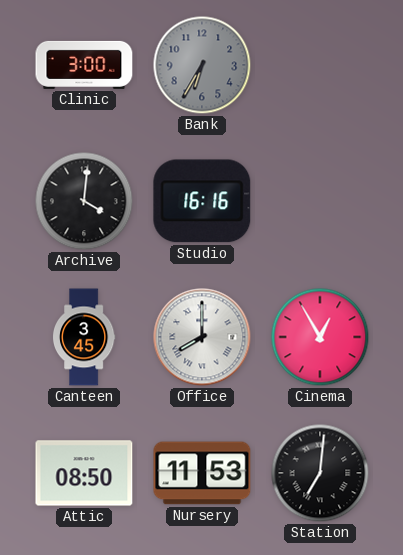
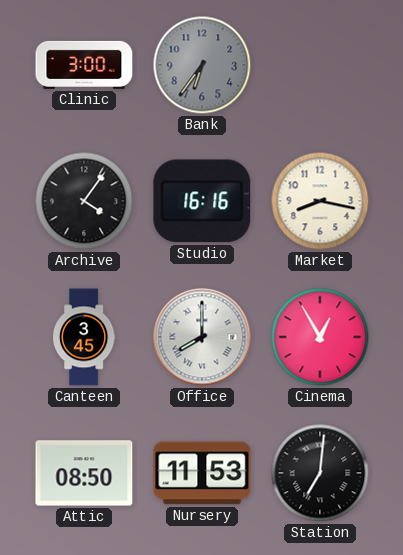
Bank: 6:35 -> 6:36 (202, 65)
Archive: 4:01 -> 4:06 (84, 201)
Market: none -> 8:17 (320, 201)
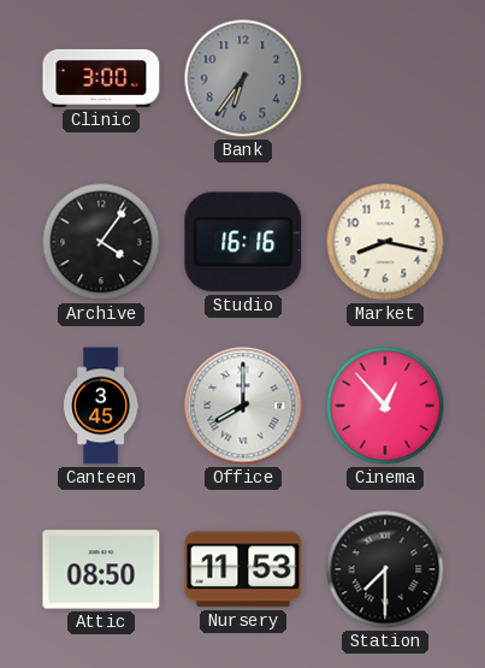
Cinema: 12:55 -> 12:53 (385, 406)
Station: 7:01 -> 7:30 (385, 569)
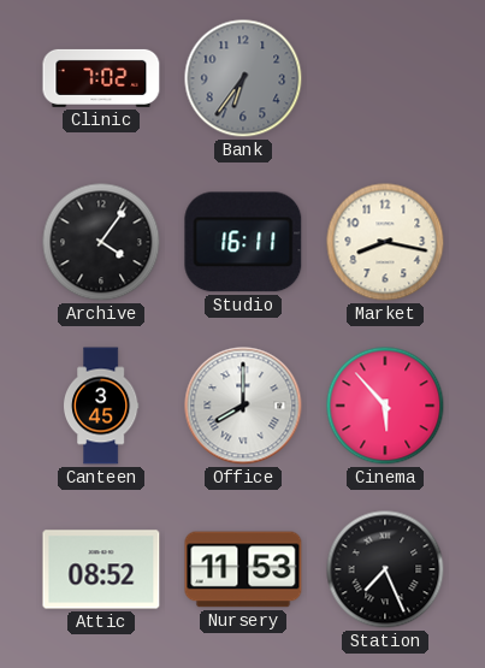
Clinic: 3:00 -> 7:02 (101, 78)
Studio: 16:16 -> 16:11 (243, 242)
Cinema: 12:53 -> 5:53 (385, 406)
Attic: 08:50 -> 08:52 (101, 569)
Station: 7:30 -> 7:26 (385, 569)
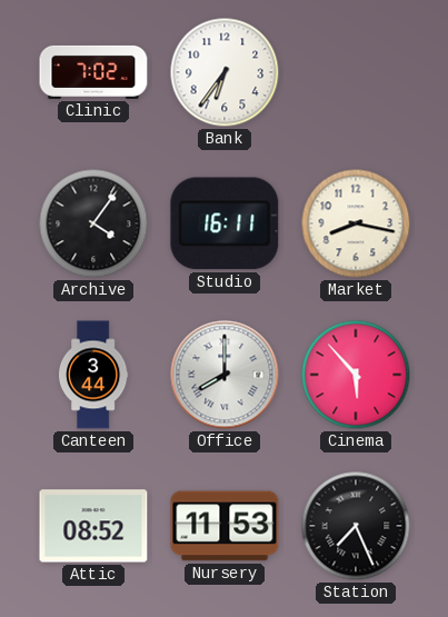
Bank dial: grey -> white (225, 72)
Canteen: 3:45 -> 3:44 (93, 375)
